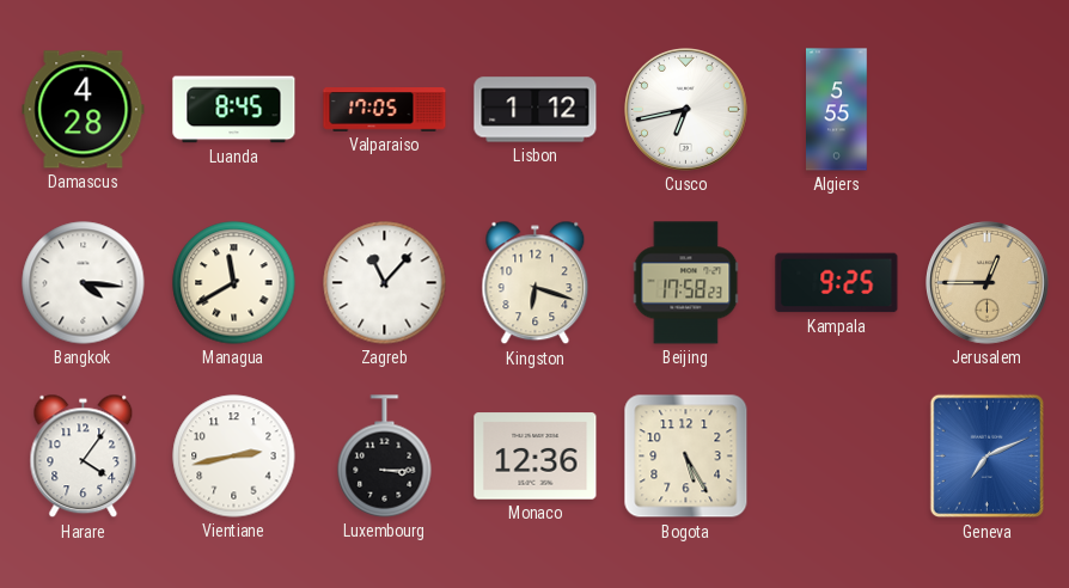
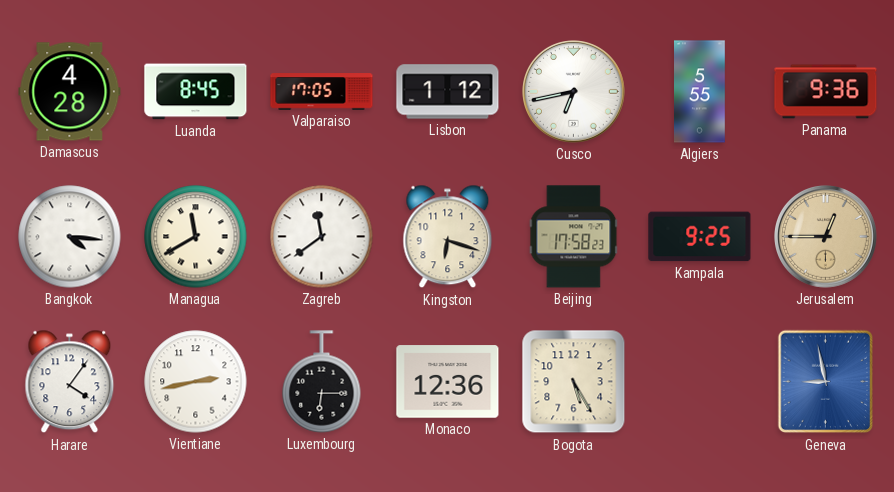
Panama: none -> 9:36 (826, 92)
Zagreb: 11:07 -> 11:39 (322, 237)
Luxembourg: 3:15 -> 6:15 (322, 382)
Geneva: 7:11 -> 8:58 (826, 382)
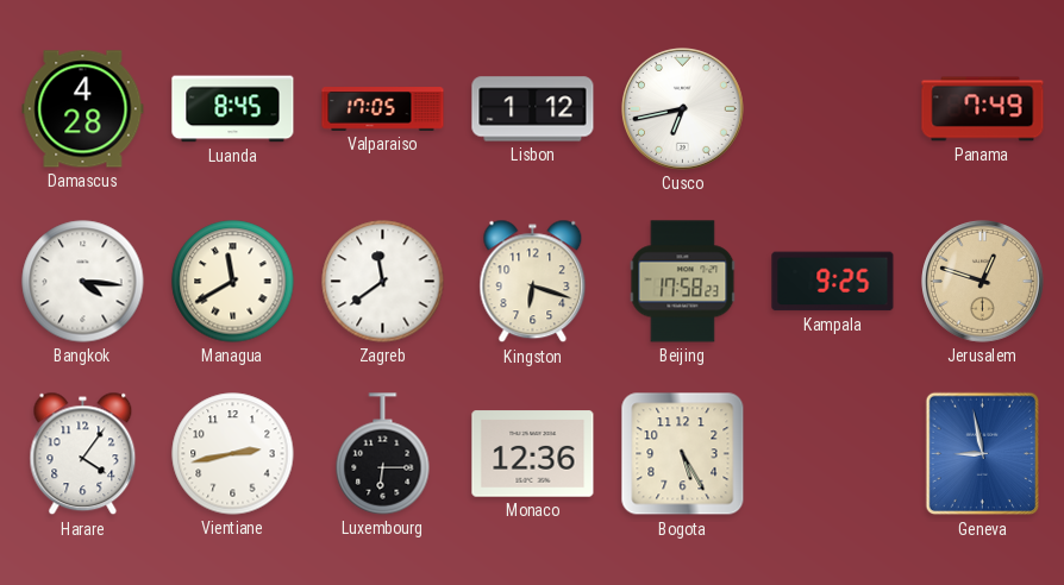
Algiers: 5:55 -> none (700, 92)
Panama: 9:36 -> 7:49 (983, 109)
Jerusalem: 12:45 -> 12:48 (983, 282)
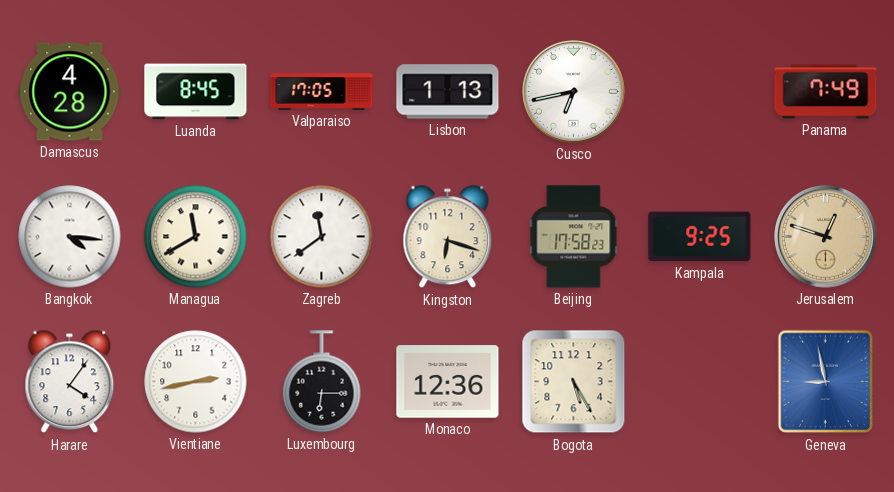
Lisbon: 1:12 -> 1:13 (448, 92)
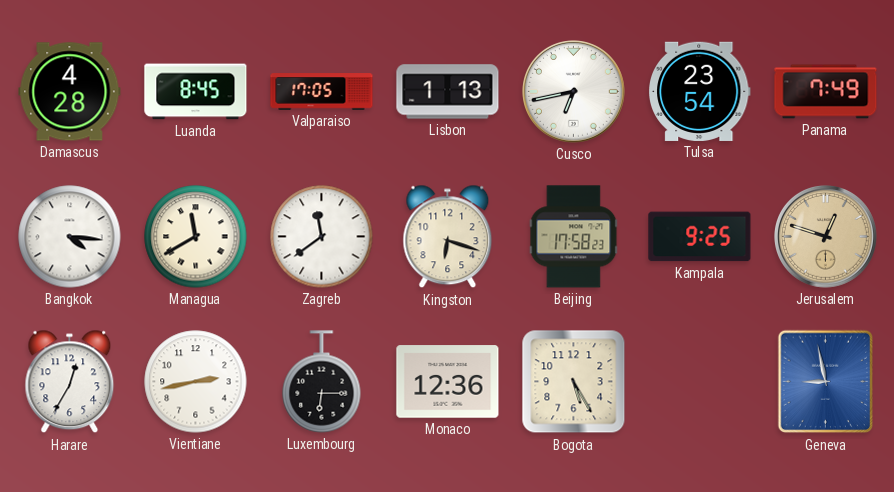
Tulsa: none -> 23:54 (699, 91)
Harare: 4:06 -> 12:35 (70, 382)
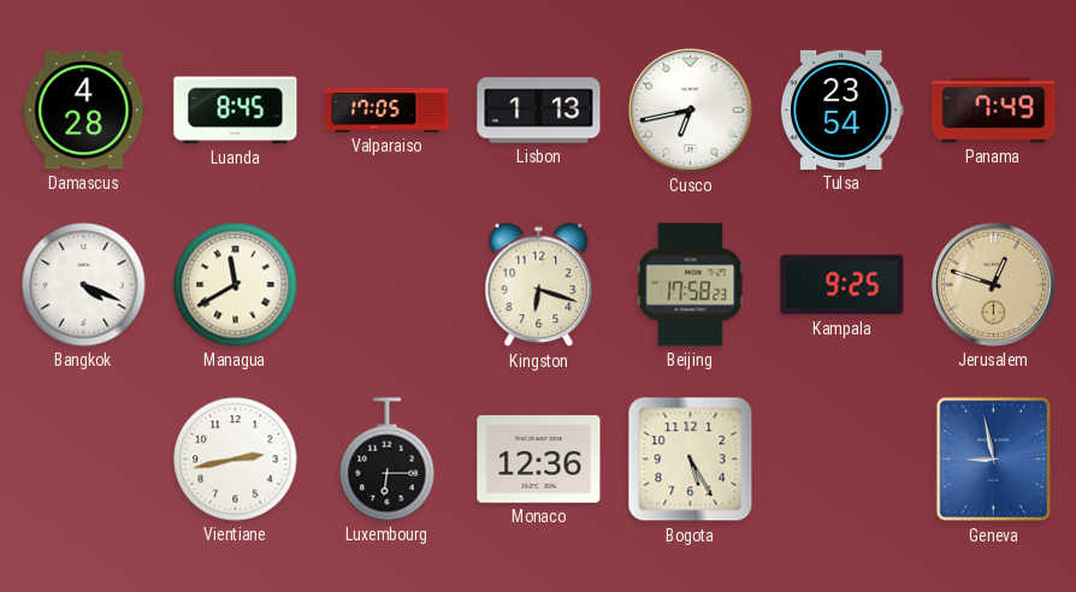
Bangkok: 4:16 -> 4:19 (84, 285)
Zagreb: 11:39 -> none (322, 237)
Harare: 12:35 -> none (70, 382)
